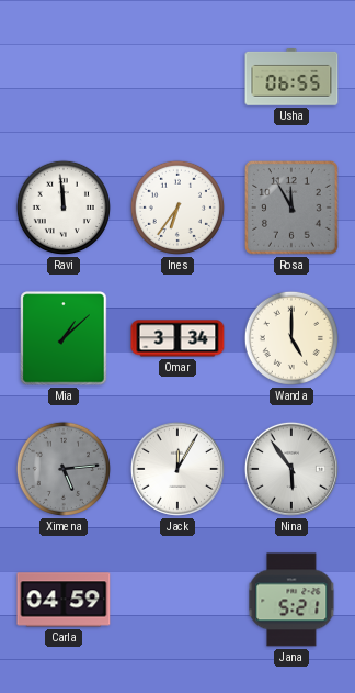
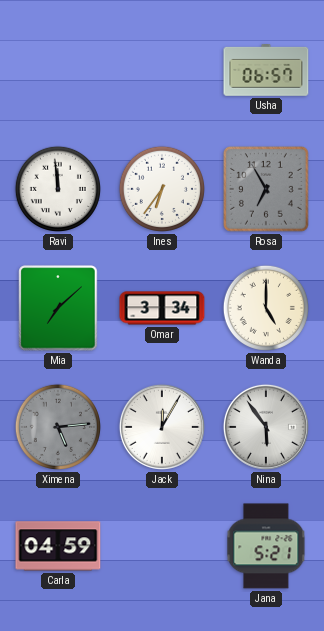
Usha: 06:55 -> 06:57 (266, 71)
Rosa: 11:55 -> 6:55 (267, 190)
Mia: 1:08 -> 7:08 (58, 308)
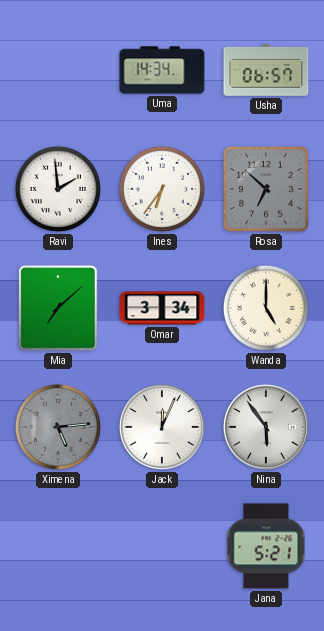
Uma: none -> 14:34 (162, 70)
Ravi: 11:59 -> 1:59 (58, 189)
Rosa: 6:55 -> 6:52 (267, 190)
Jack: 12:05 -> 12:04 (162, 427)
Carla: 04:59 -> none (58, 546)
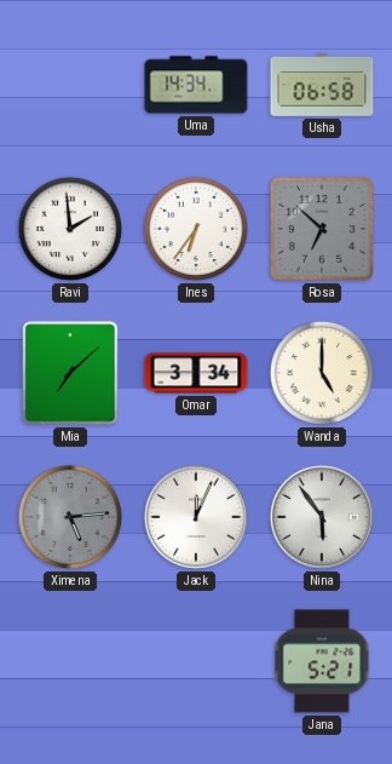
Usha: 06:57 -> 06:58 (322, 86)
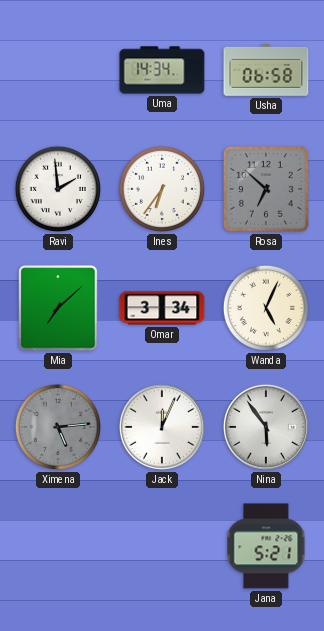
Wanda: 5:00 -> 5:04 (266, 308)
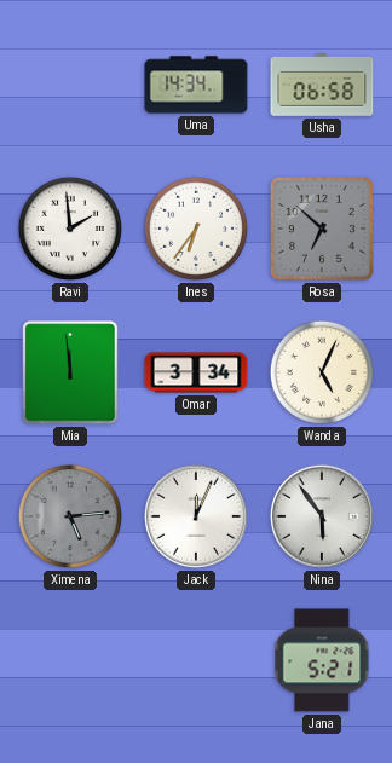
Mia: 7:08 -> 11:59 (70, 372)
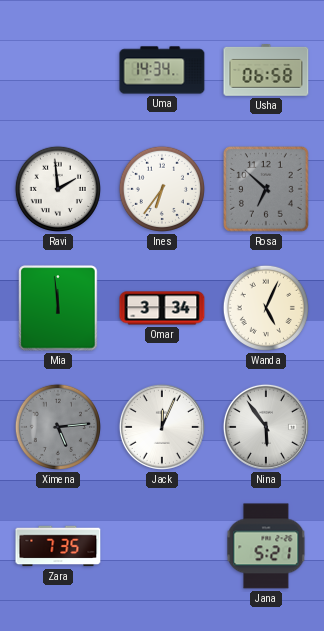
Zara: none -> 7:35 (58, 546)
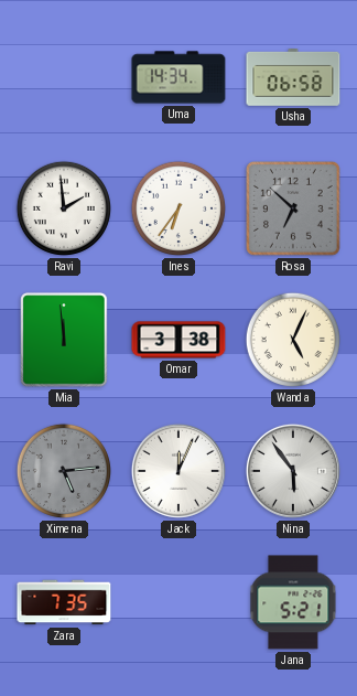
Omar: 3:34 -> 3:38 (178, 340)
